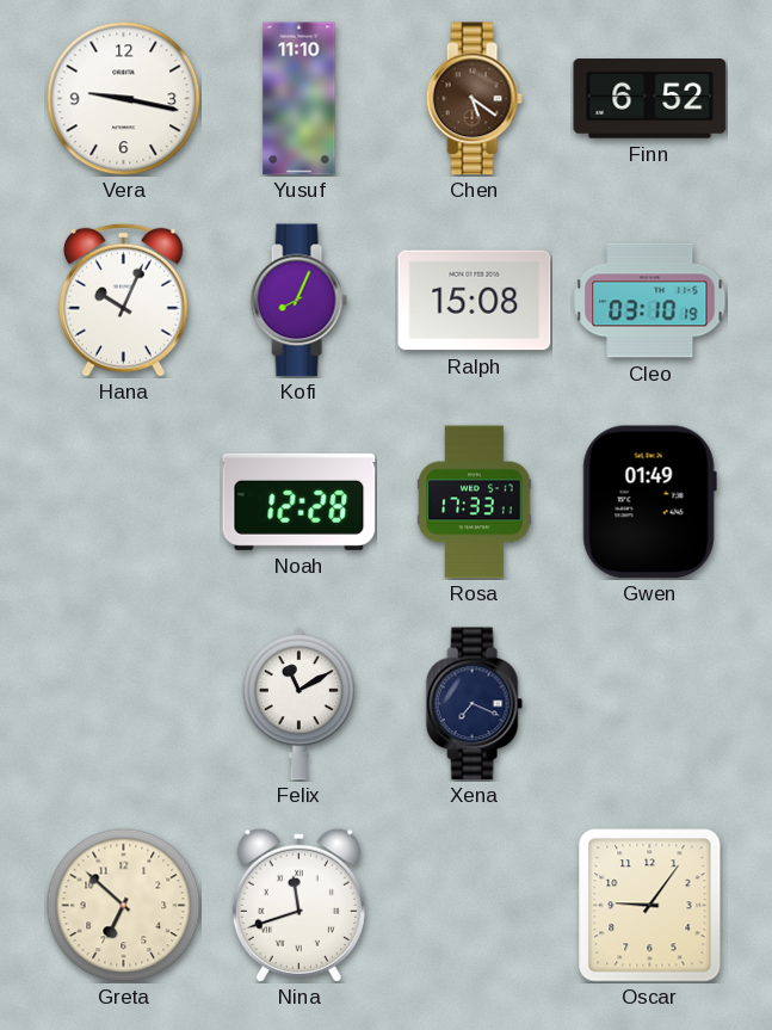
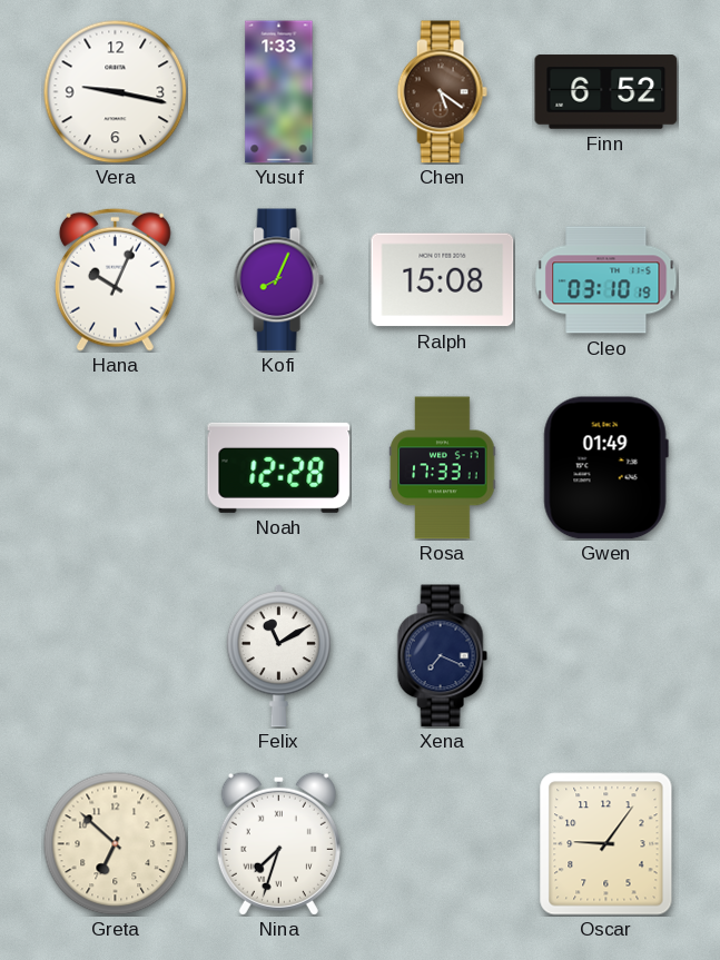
Yusuf: 11:10 -> 1:33 (279, 92)
Nina: 11:42 -> 7:33 (278, 843)
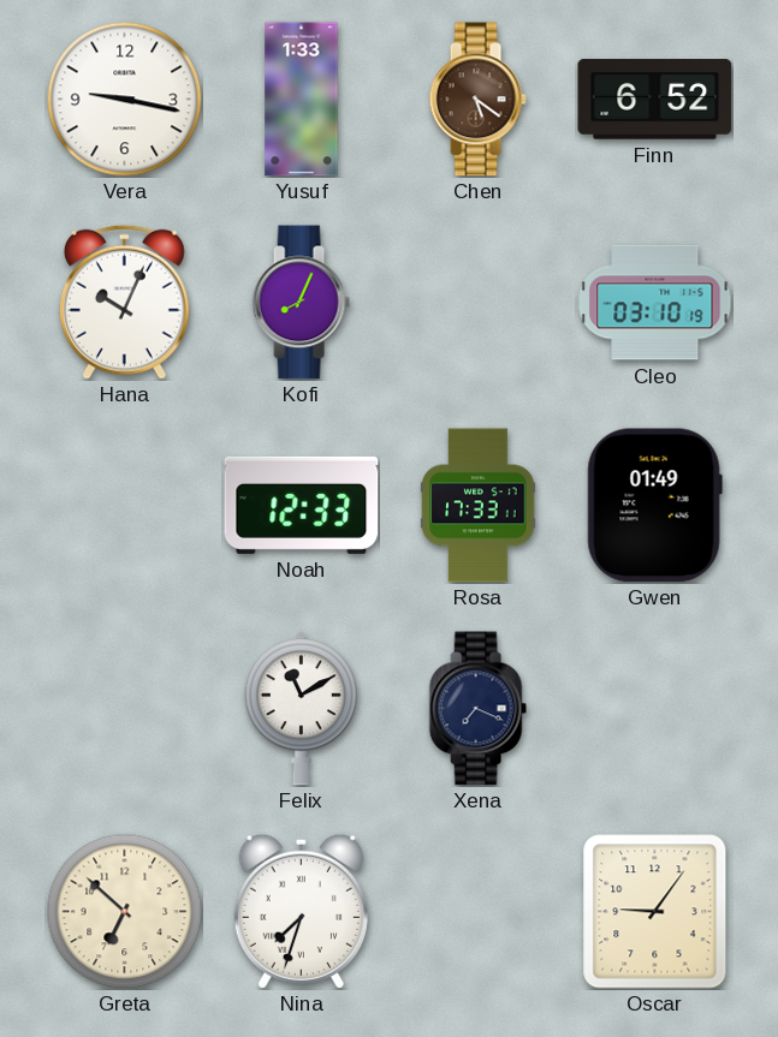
Ralph: 15:08 -> none (443, 280)
Noah: 12:28 -> 12:33 (302, 505)
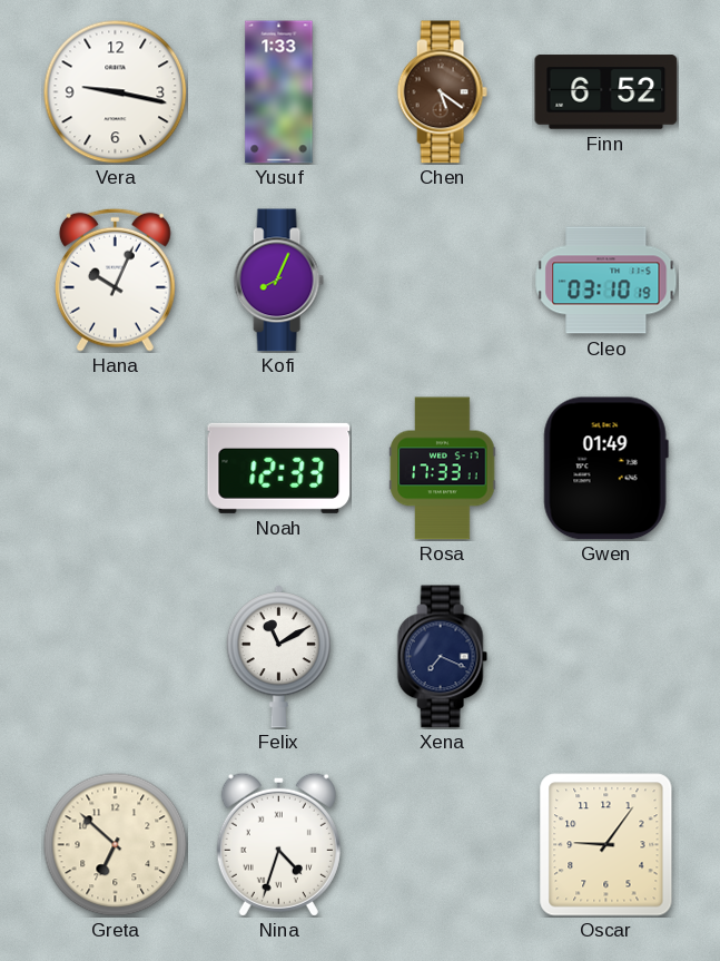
Nina: 7:33 -> 4:33 (278, 844)
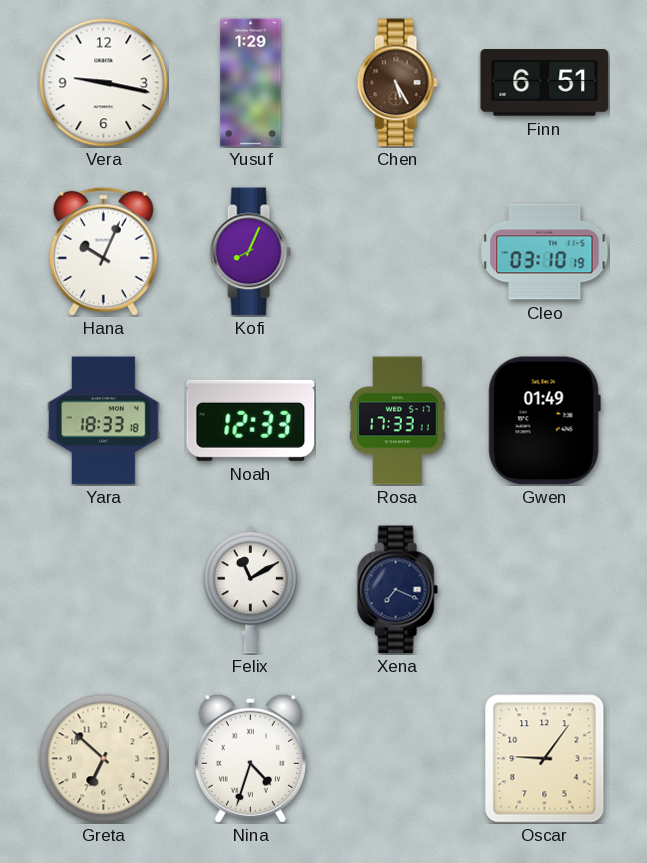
Yusuf: 1:33 -> 1:29 (251, 83)
Chen: 5:21 -> 5:25 (397, 83)
Finn: 6:52 -> 6:51 (545, 83)
Yara: none -> 18:33 (104, 421)
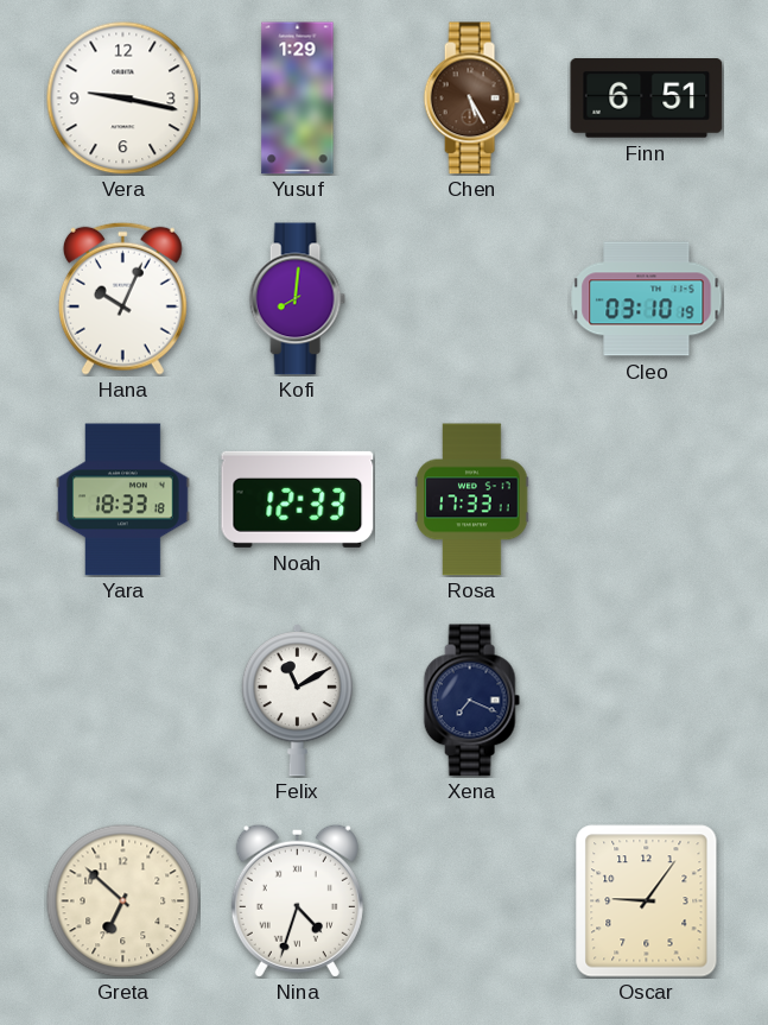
Kofi: 8:04 -> 8:01 (297, 299)
Gwen: 01:49 -> none (544, 421)
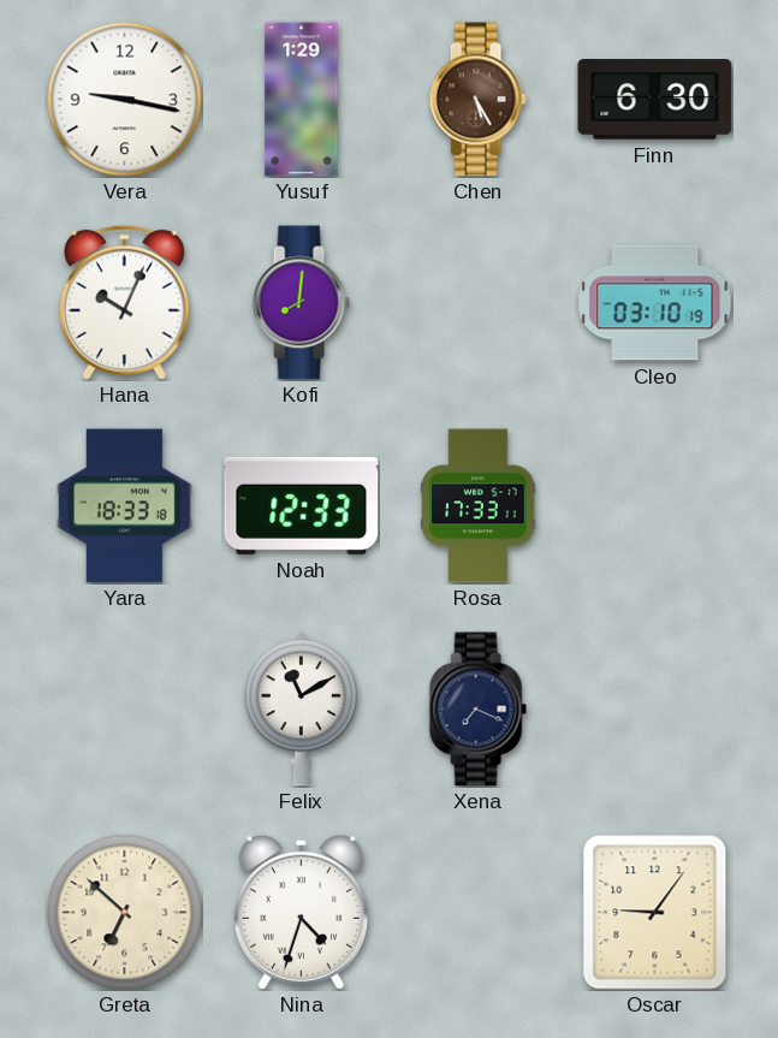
Finn: 6:51 -> 6:30 (655, 100)
